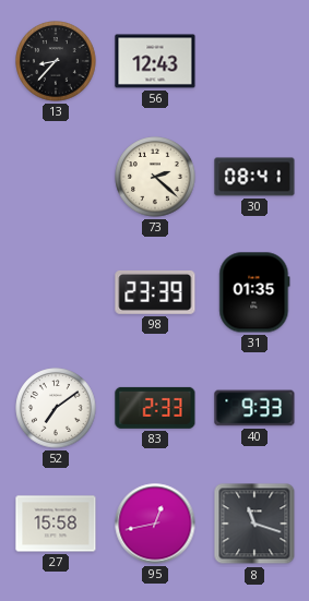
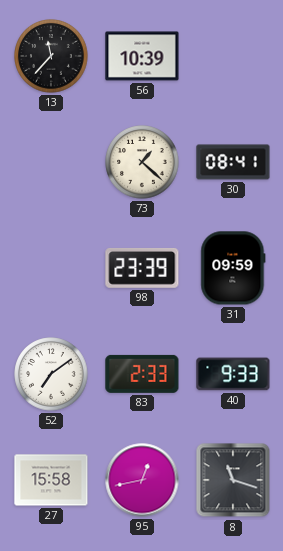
13: 8:37 -> 11:37 (51, 56)
56: 12:43 -> 10:39 (142, 56)
73: 2:22 -> 1:22 (142, 162)
31: 01:35 -> 09:59 (233, 268)
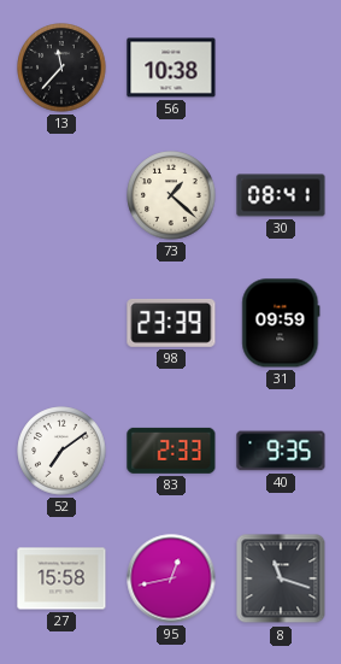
56: 10:39 -> 10:38 (171, 67)
40: 9:33 -> 9:35 (281, 451)
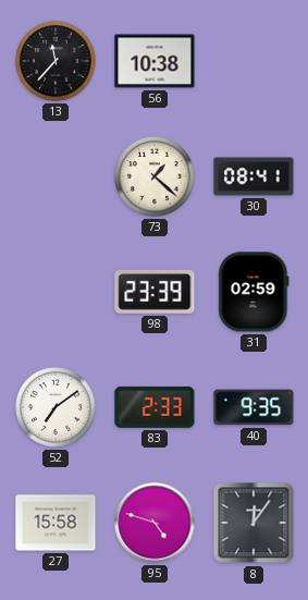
31: 09:59 -> 02:59 (254, 292)
95: 12:43 -> 4:48 (155, 523)
8: 11:18 -> 12:06 (254, 523)
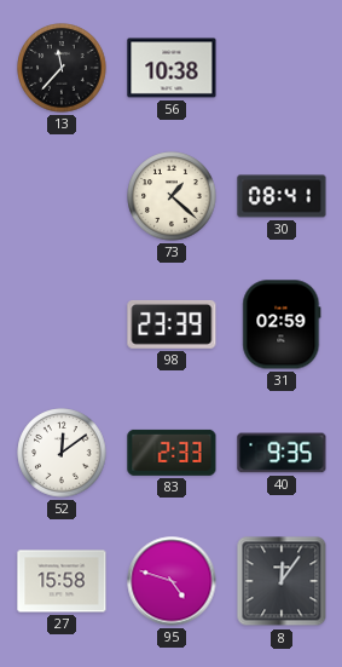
52: 7:09 -> 12:09 (62, 453)
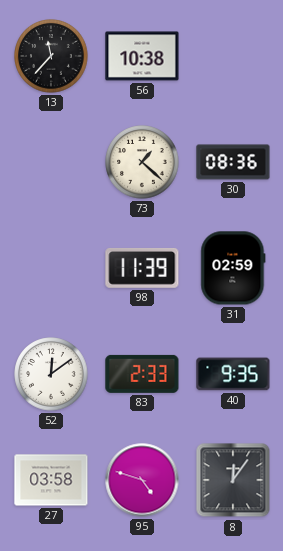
30: 08:41 -> 08:36 (233, 162)
98: 23:39 -> 11:39 (142, 268)
27: 15:58 -> 03:58 (51, 480)
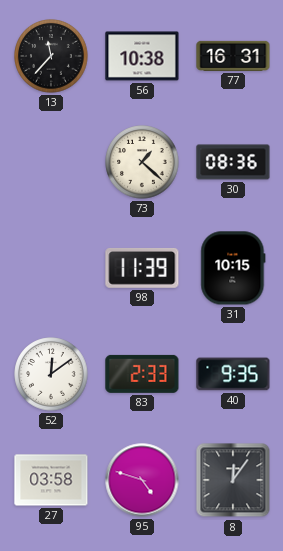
77: none -> 16:31 (233, 56)
31: 02:59 -> 10:15 (233, 268)
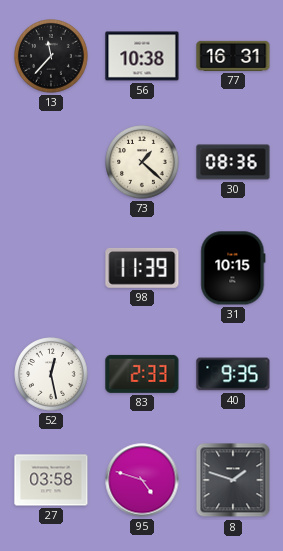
52: 12:09 -> 12:28 (51, 374)
8: 12:06 -> 1:48 (233, 480)
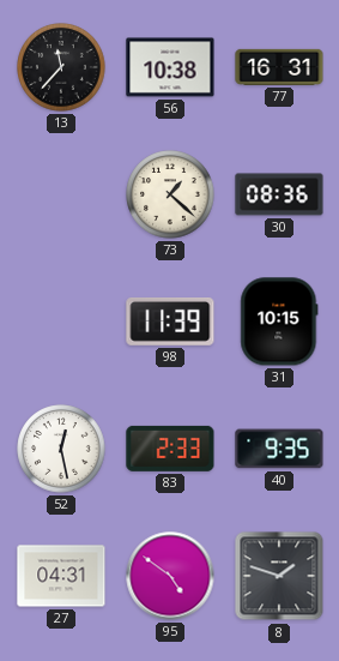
27: 03:58 -> 04:31 (61, 576)
95: 4:48 -> 4:51 (170, 576)
